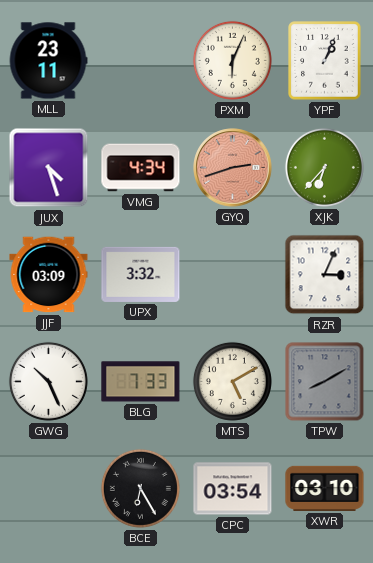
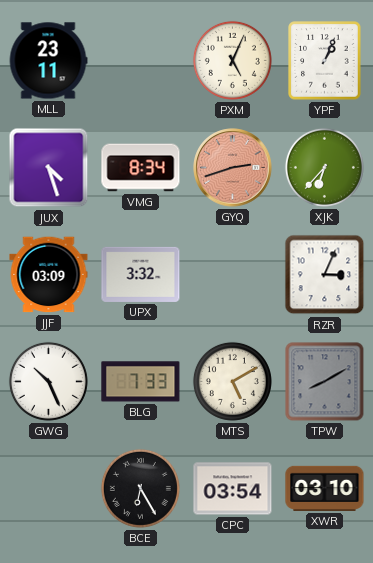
PXM: 6:04 -> 5:04 (232, 60)
VMG: 4:34 -> 8:34 (141, 168)
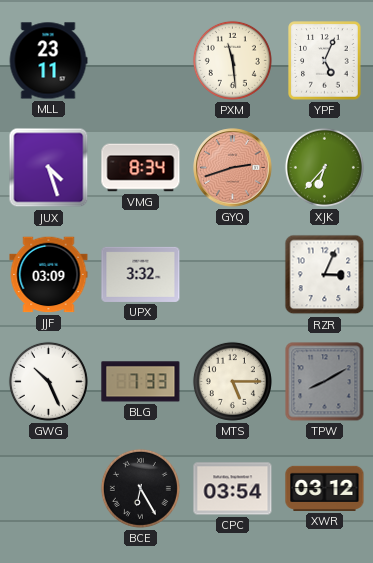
PXM: 5:04 -> 11:29 (232, 60)
YPF: 1:04 -> 5:04 (325, 61)
MTS: 5:10 -> 5:15 (232, 381)
XWR: 03:10 -> 03:12 (325, 488)
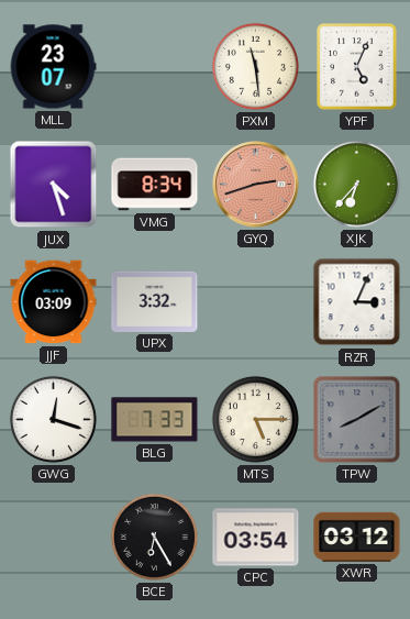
MLL: 23:11 -> 23:07 (53, 67)
GWG: 10:26 -> 12:18 (53, 419)
